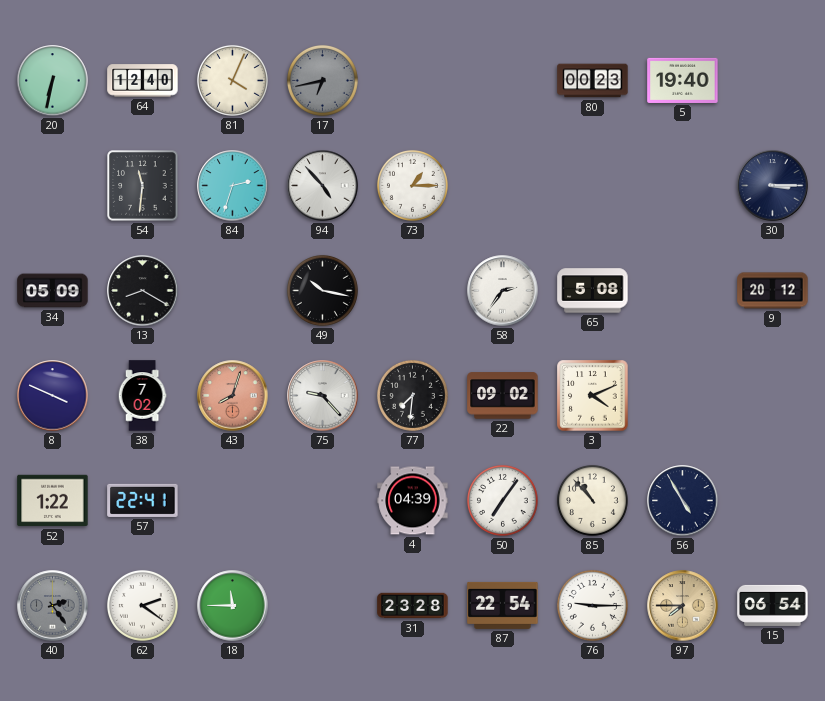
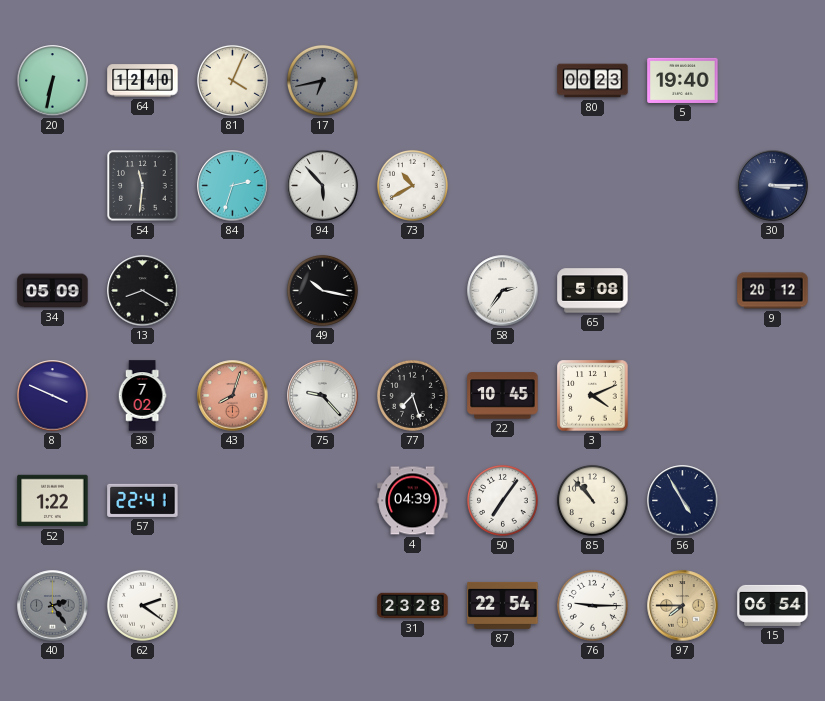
94: 4:53 -> 5:53 (323, 186)
73: 1:15 -> 10:40 (412, 185)
77: 7:31 -> 7:27 (412, 395)
22: 09:02 -> 10:45 (503, 396)
18: 11:45 -> none (233, 606)
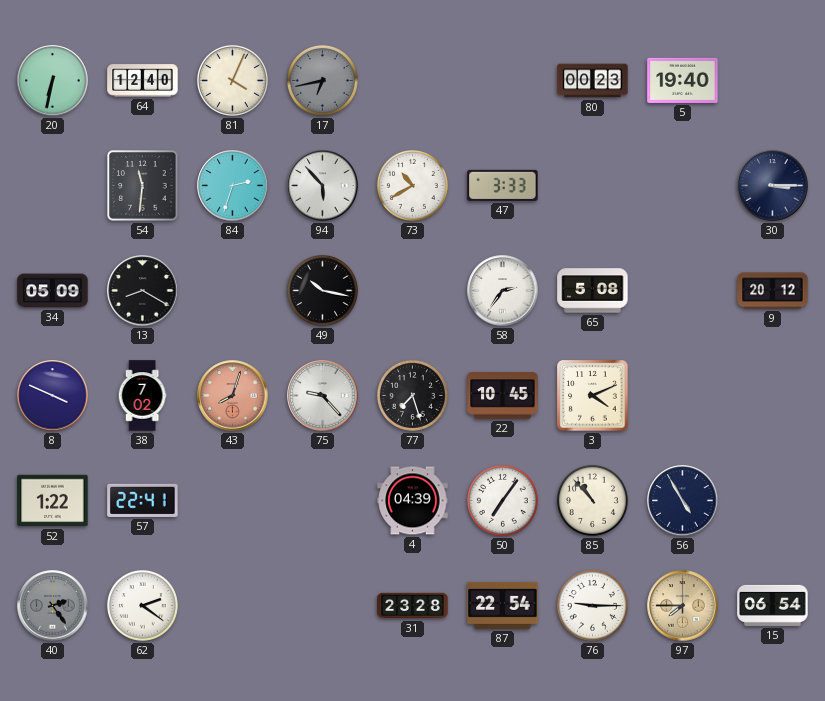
47: none -> 3:33 (503, 185)
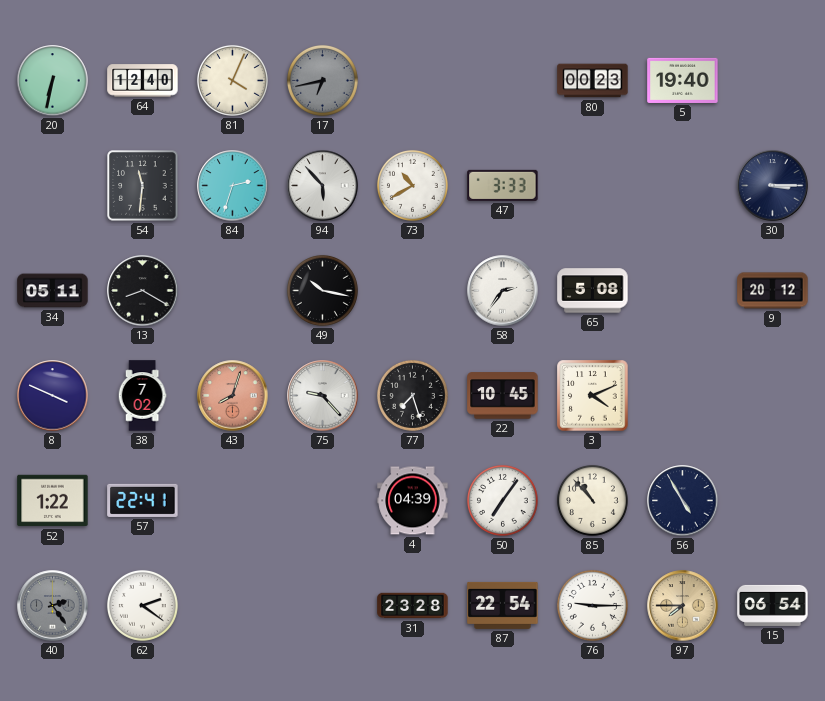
34: 05:09 -> 05:11 (53, 291)
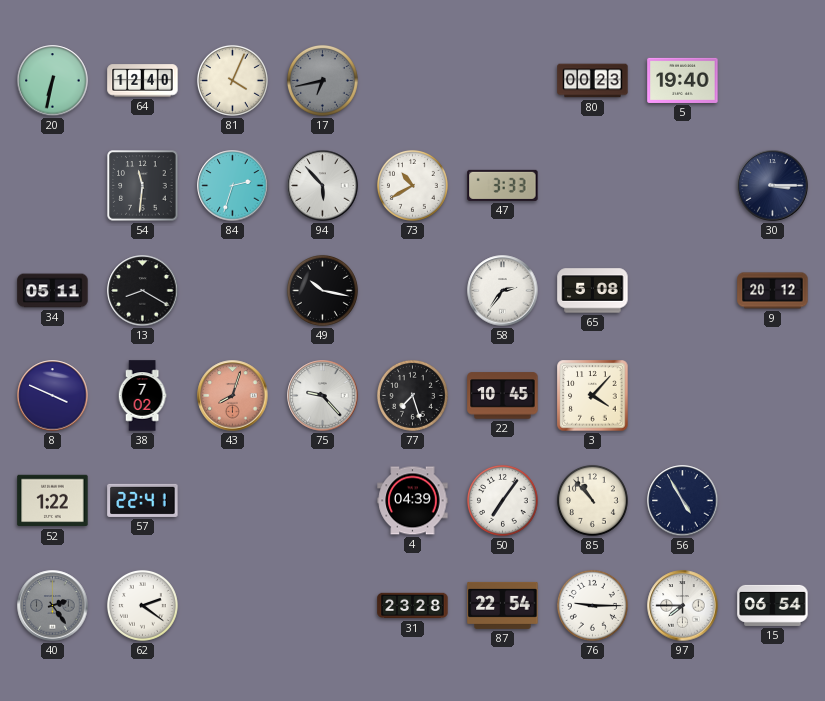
3: 4:11 -> 4:07 (593, 396)
97 dial: champagne -> white (683, 606)
